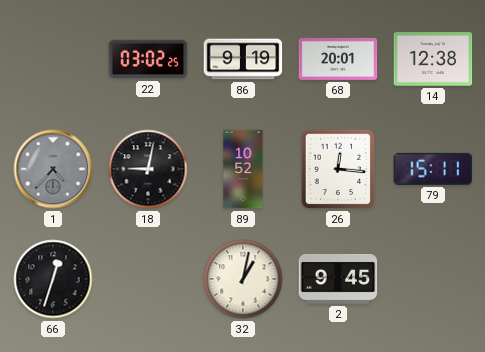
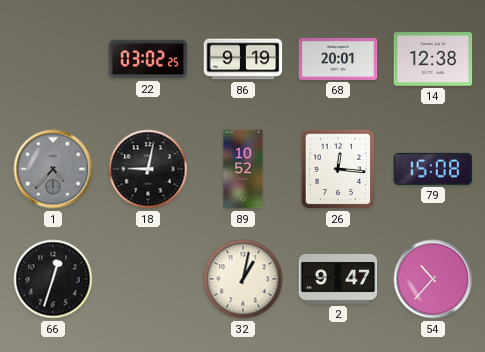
79: 15:11 -> 15:08 (433, 169)
2: 9:45 -> 9:47 (338, 279)
54: none -> 10:37 (433, 279)
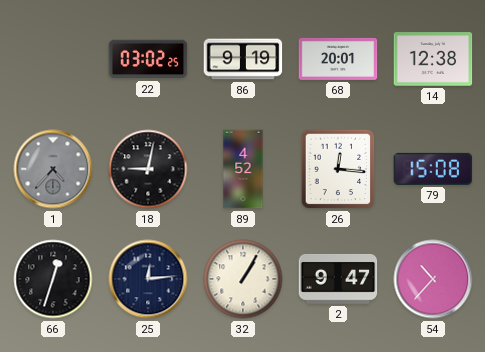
89: 10:52 -> 4:52 (243, 169)
25: none -> 12:14 (148, 279)
32: 1:02 -> 1:05 (243, 279)
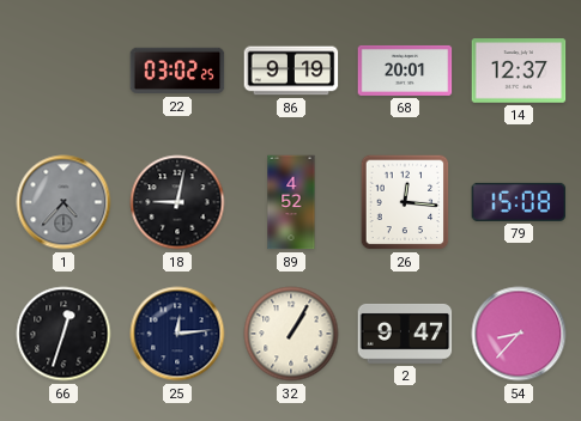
14: 12:38 -> 12:37 (519, 71)
54: 10:37 -> 8:37 (519, 334)
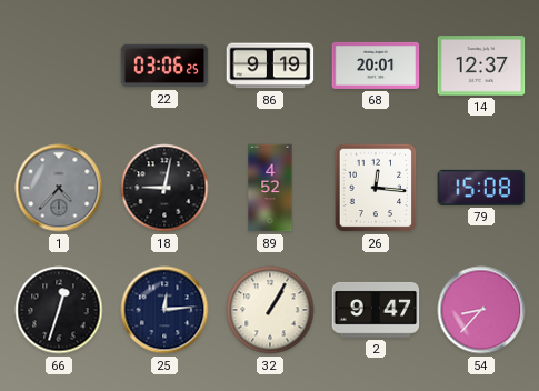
22: 03:02 -> 03:06 (164, 66)
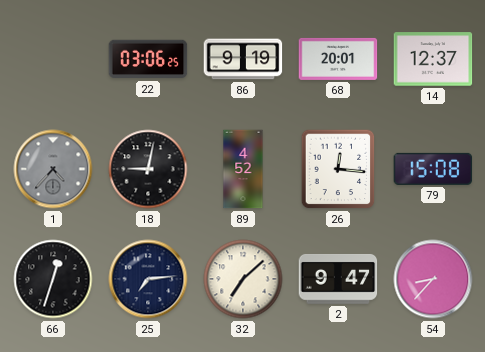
25: 12:14 -> 7:14 (148, 279)
32: 1:05 -> 7:08 (243, 279)
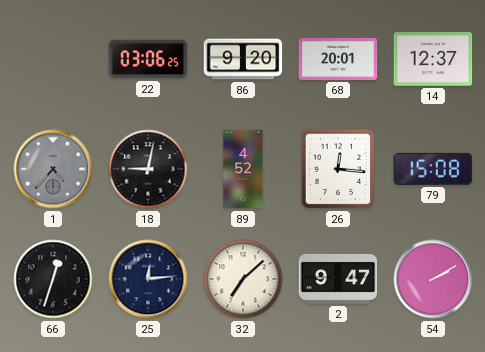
86: 9:19 -> 9:20 (243, 59)
25: 7:14 -> 12:14 (148, 279)
54: 8:37 -> 2:10 (433, 279)
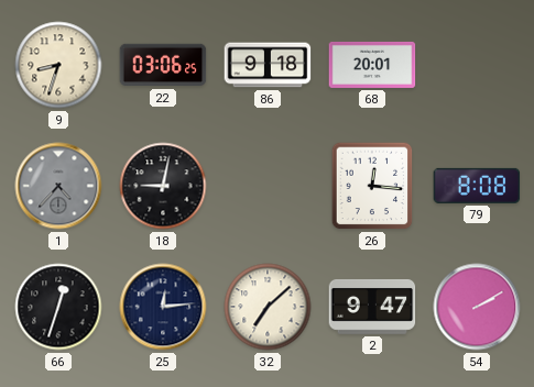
9: none -> 8:33 (58, 65)
86: 9:20 -> 9:18 (268, 65)
14: 12:37 -> none (433, 59)
89: 4:52 -> none (243, 169)
79: 15:08 -> 8:08 (477, 186)
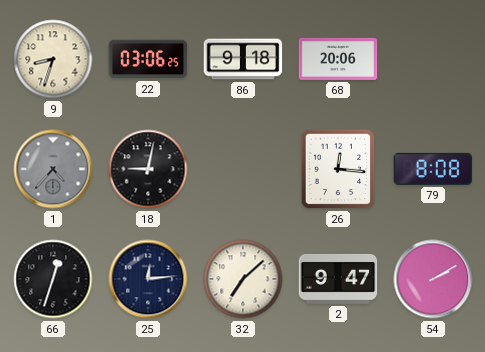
68: 20:01 -> 20:06 (338, 59)
